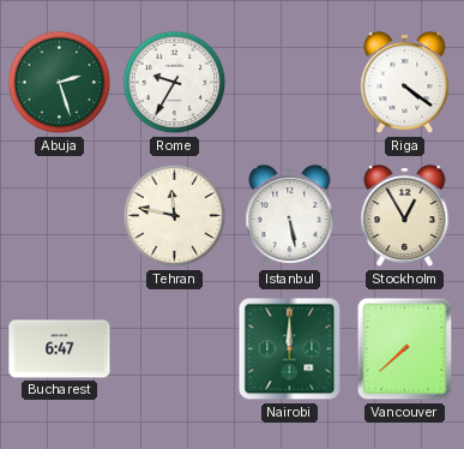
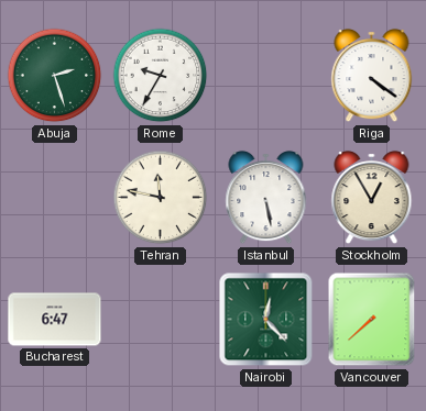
Nairobi: 12:00 -> 12:23 (266, 320)
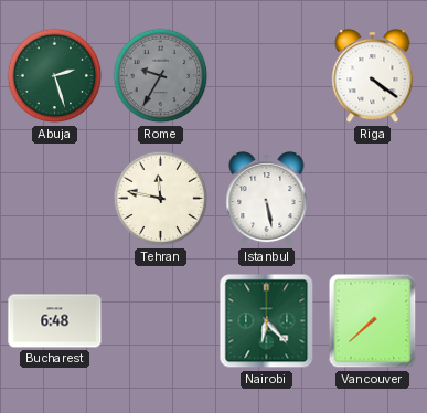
Rome dial: white -> grey (161, 76)
Stockholm: 12:55 -> none (372, 198)
Bucharest: 6:47 -> 6:48 (55, 321)
Nairobi: 12:23 -> 6:23 (267, 321)
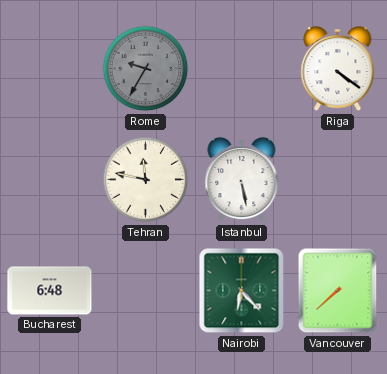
Abuja: 2:27 -> none (55, 76)
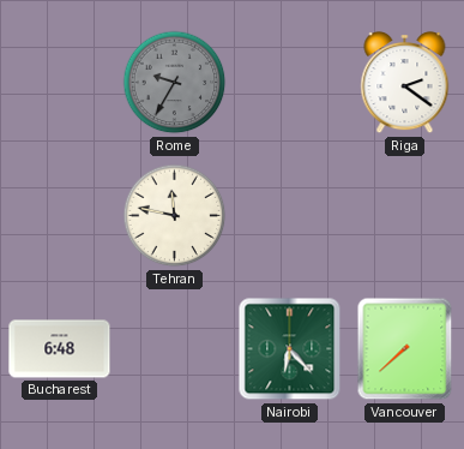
Riga: 4:21 -> 2:21 (405, 83)
Istanbul: 5:28 -> none (242, 180)
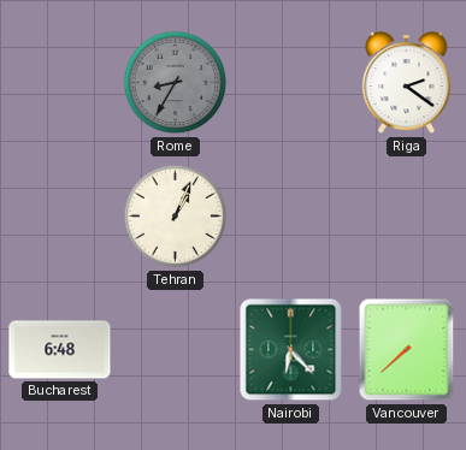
Rome: 9:35 -> 8:35 (176, 83)
Tehran: 11:47 -> 1:04 (176, 217)
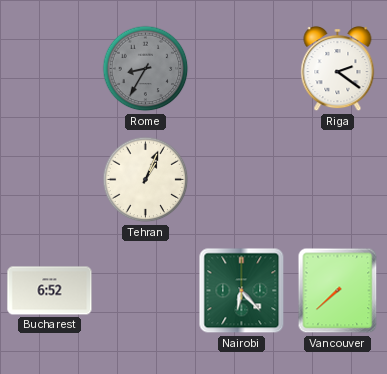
Bucharest: 6:48 -> 6:52 (50, 291)
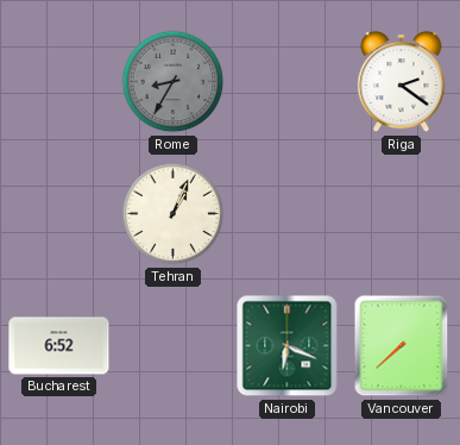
Nairobi: 6:23 -> 6:19 (288, 346)
